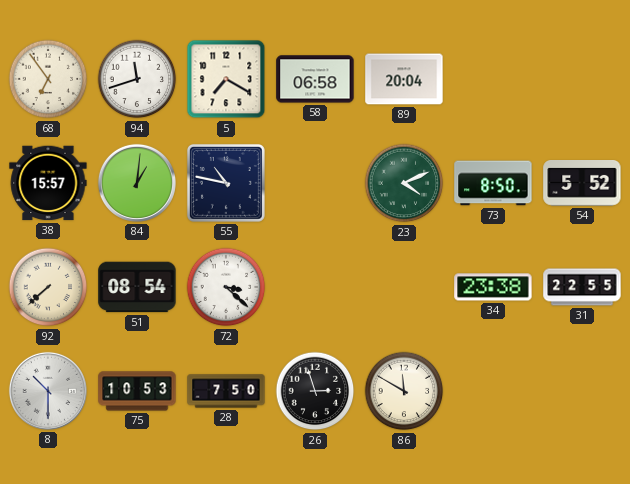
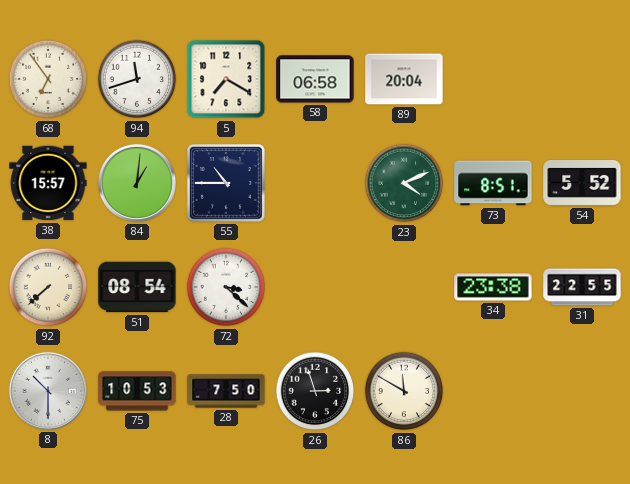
55: 10:47 -> 10:45 (226, 183)
73: 8:50 -> 8:51 (493, 183)
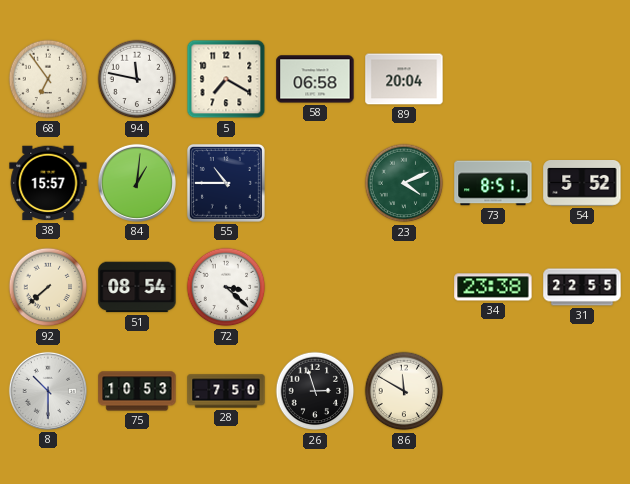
94: 11:42 -> 11:47 (137, 79)
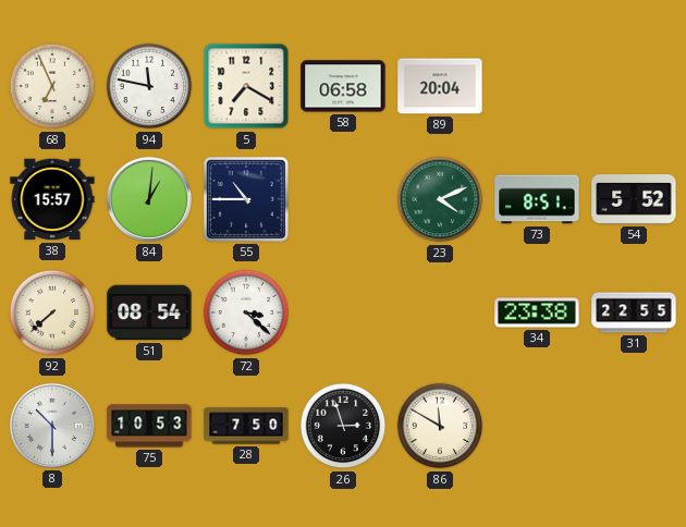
68: 6:54 -> 6:56 (52, 86)
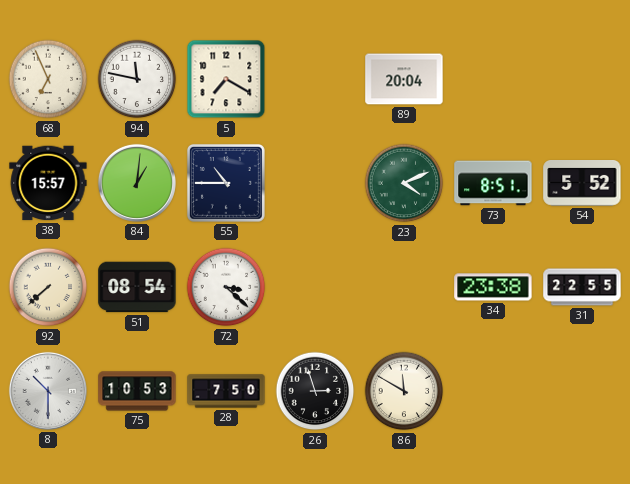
58: 06:58 -> none (343, 86)
